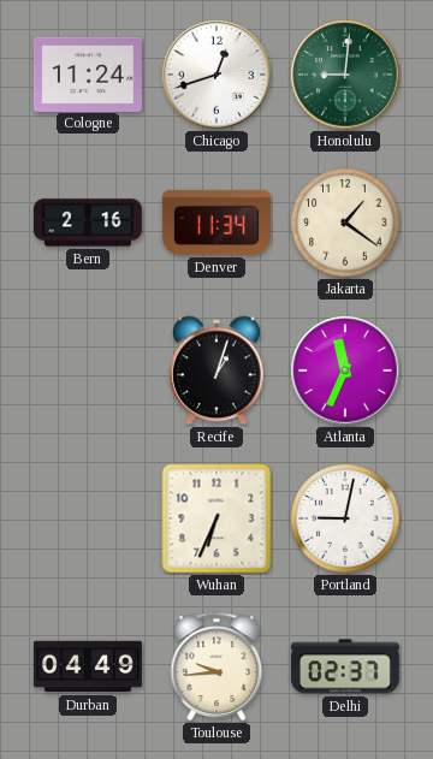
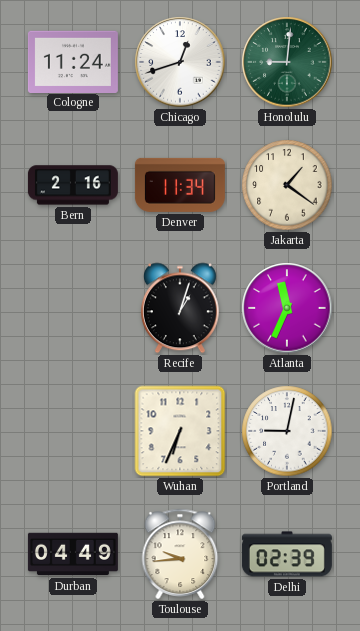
Delhi: 02:37 -> 02:39 (287, 554)
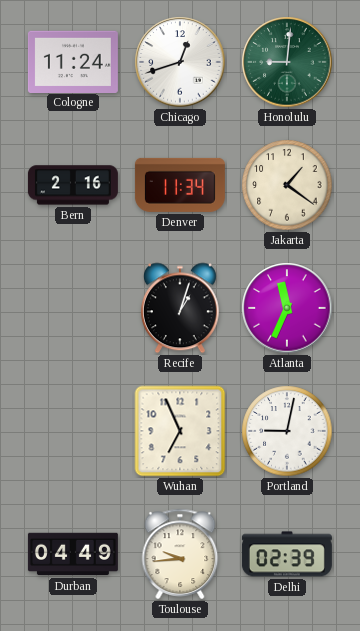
Wuhan: 6:34 -> 6:56 (180, 431)
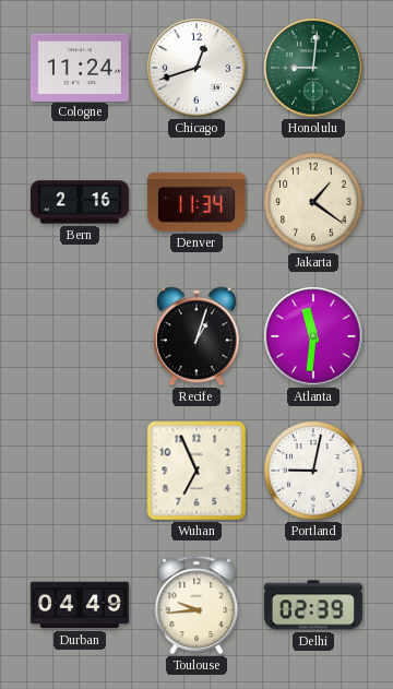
Atlanta: 11:34 -> 11:31 (313, 336)
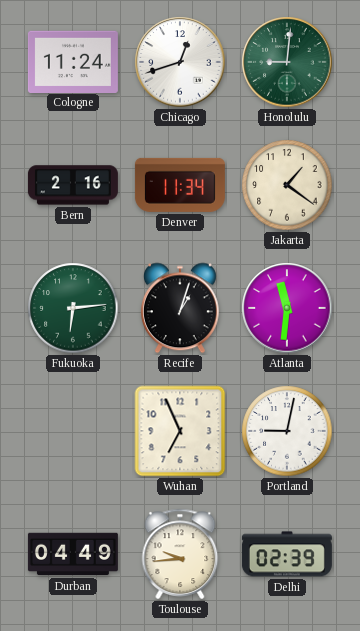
Fukuoka: none -> 6:14 (73, 308)
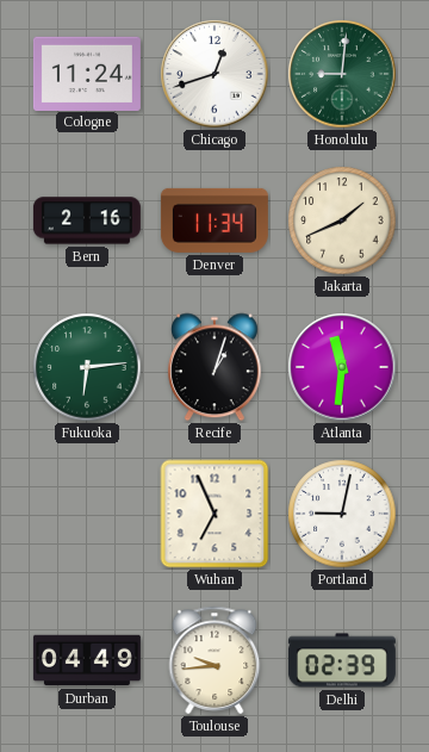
Jakarta: 1:21 -> 1:41 (342, 220)
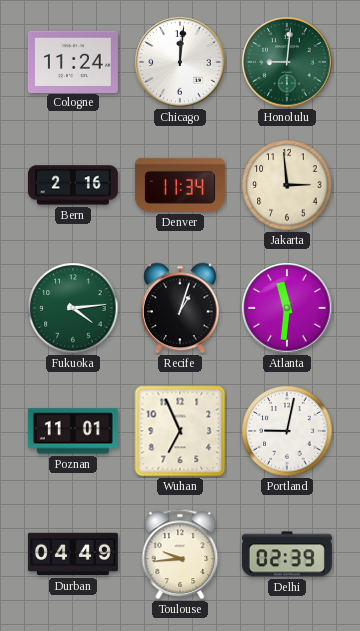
Chicago: 12:42 -> 12:01 (180, 62)
Jakarta: 1:41 -> 2:59 (287, 185)
Fukuoka: 6:14 -> 4:14 (73, 308)
Poznan: none -> 11:01 (73, 431)
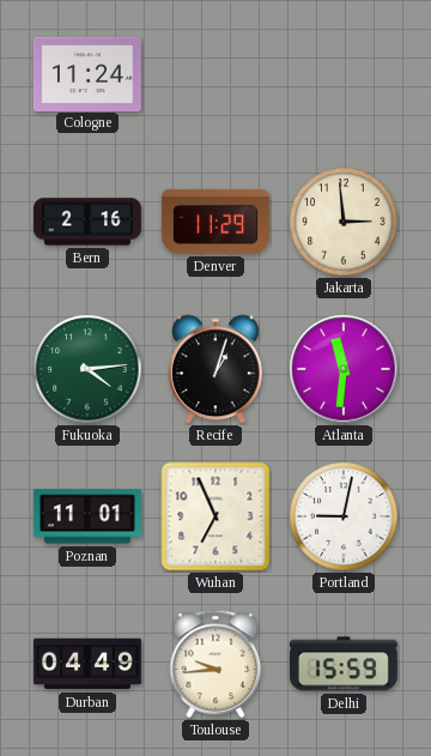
Chicago: 12:01 -> none (180, 62)
Honolulu: 9:01 -> none (287, 62)
Denver: 11:34 -> 11:29 (215, 222)
Delhi: 02:39 -> 15:59 (344, 664)
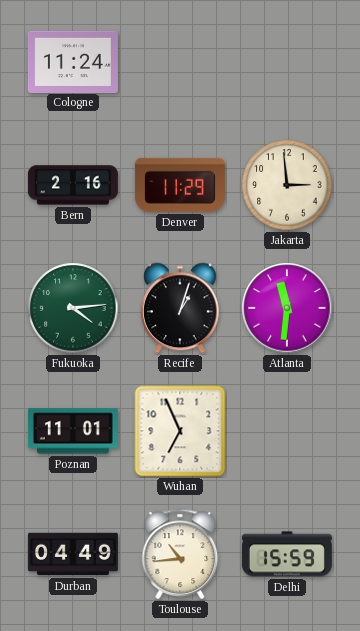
Portland: 9:02 -> none (344, 516)
Toulouse: 9:44 -> 10:44 (180, 554)
